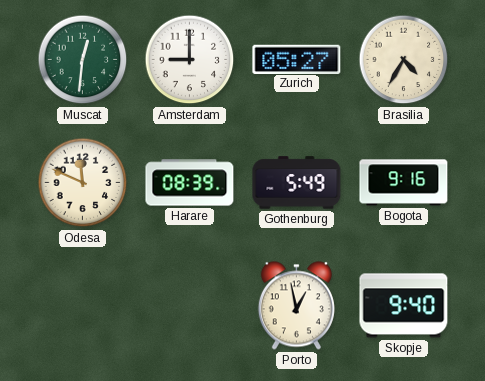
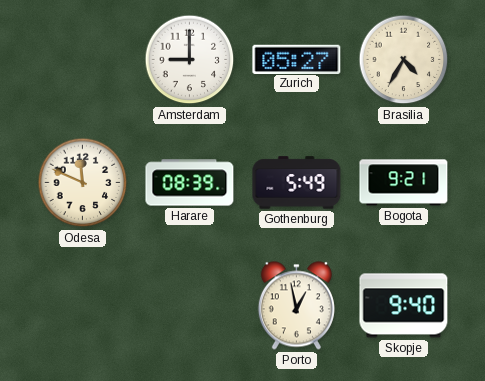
Muscat: 12:31 -> none (83, 60)
Bogota: 9:16 -> 9:21 (404, 183)
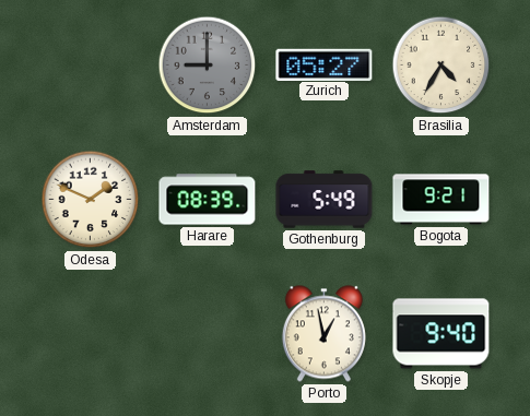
Amsterdam dial: white -> grey (208, 66)
Odesa: 11:49 -> 1:49 (91, 200)
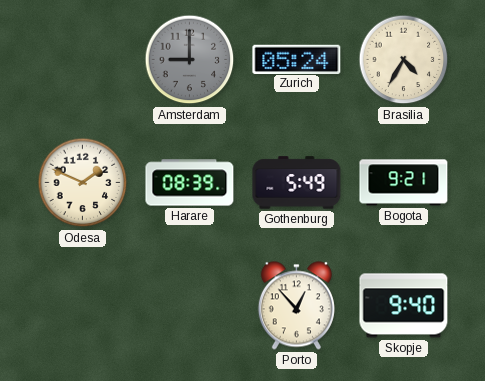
Zurich: 05:27 -> 05:24 (297, 59)
Porto: 12:58 -> 12:53 (296, 306)
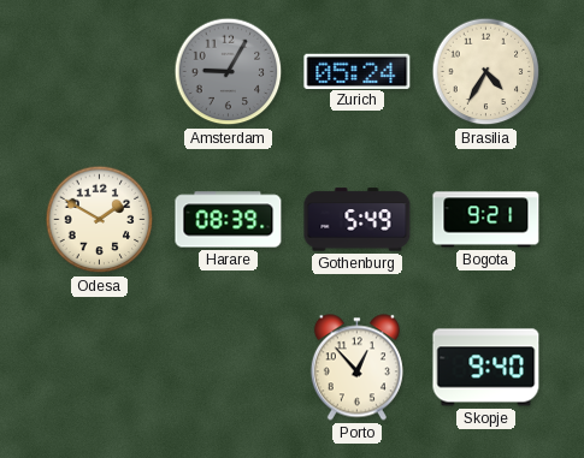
Amsterdam: 9:00 -> 9:05 (229, 72)
Odesa: 1:49 -> 1:50 (100, 220)
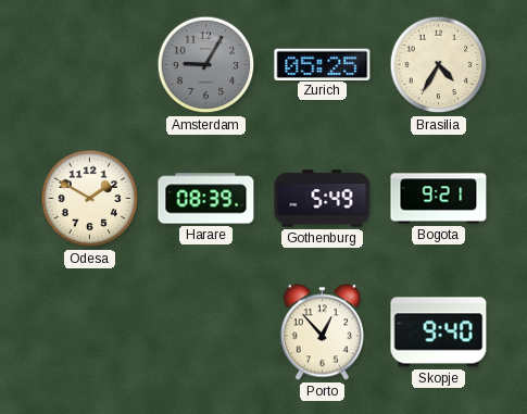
Zurich: 05:24 -> 05:25 (323, 64)
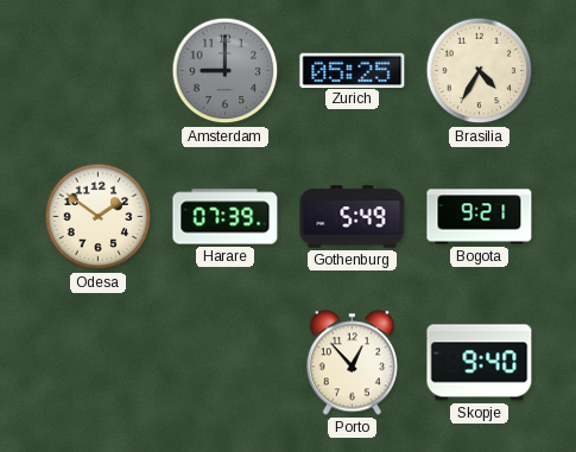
Amsterdam: 9:05 -> 9:00 (226, 71)
Odesa: 1:50 -> 1:51 (99, 217)
Harare: 08:39 -> 07:39 (226, 217)
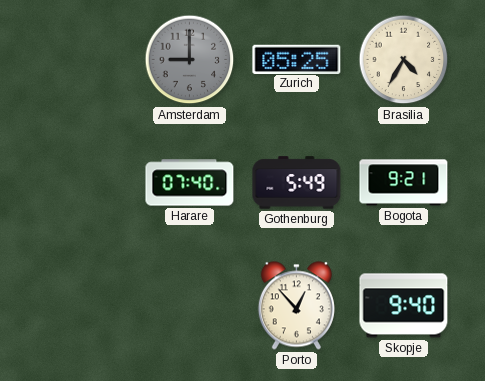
Odesa: 1:51 -> none (99, 217)
Harare: 07:39 -> 07:40 (190, 183)
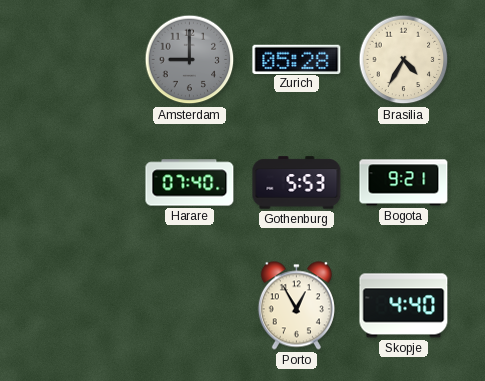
Zurich: 05:25 -> 05:28 (297, 59)
Gothenburg: 5:49 -> 5:53 (297, 183)
Porto: 12:53 -> 12:55 (296, 306)
Skopje: 9:40 -> 4:40 (404, 306)
